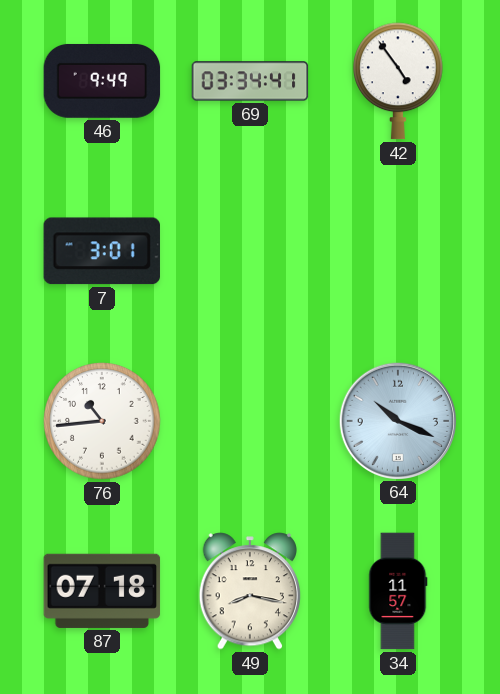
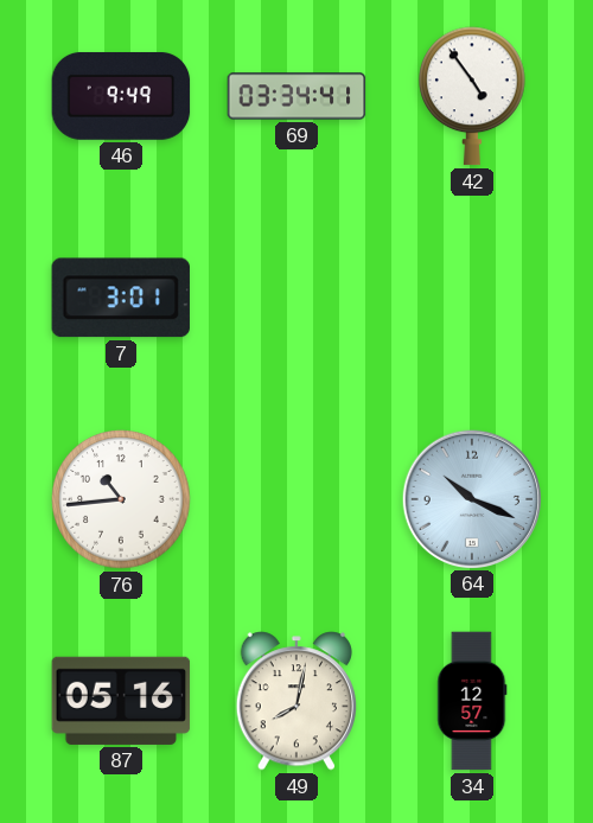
87: 07:18 -> 05:16 (121, 701)
49: 8:17 -> 8:02 (295, 701)
34: 11:57 -> 12:57 (472, 701)
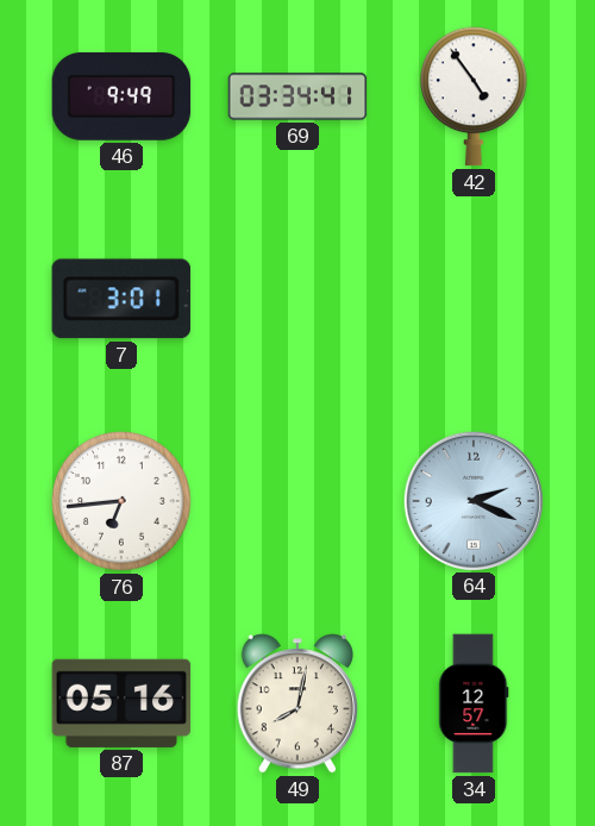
76: 10:44 -> 6:44 (121, 501)
64: 10:19 -> 2:19 (472, 500)
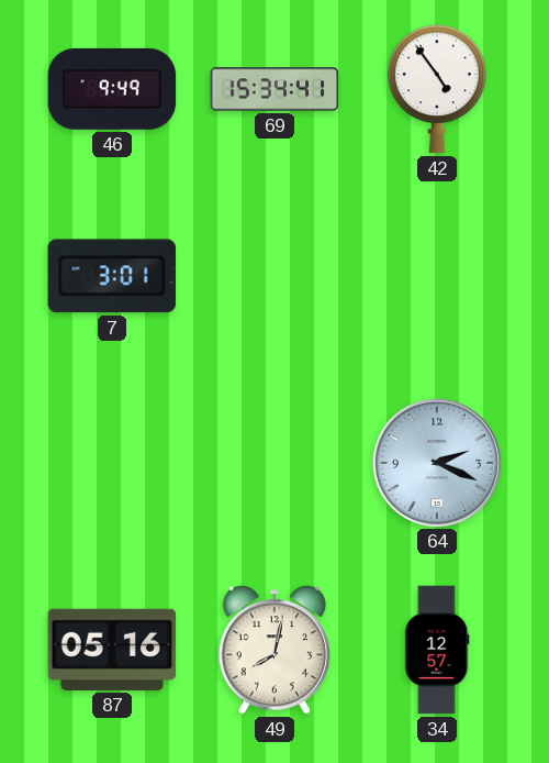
69: 03:34 -> 15:34 (274, 89)
76: 6:44 -> none (121, 501)
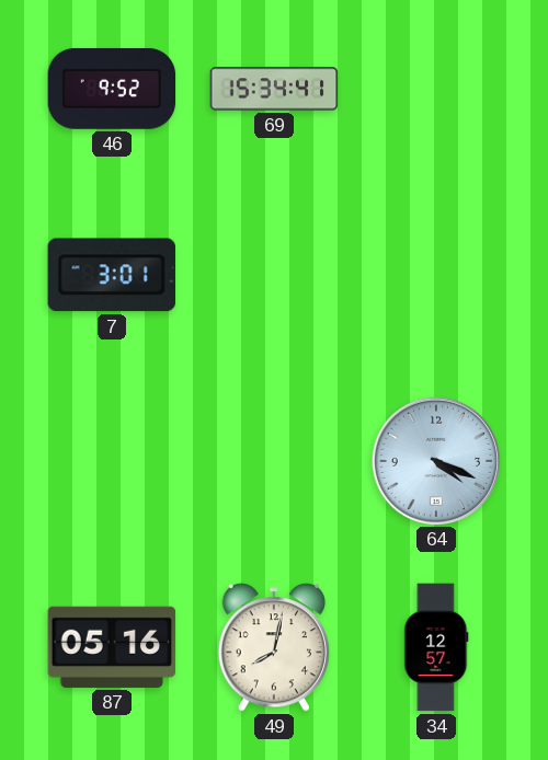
46: 9:49 -> 9:52 (112, 89)
42: 4:54 -> none (438, 89)
64: 2:19 -> 4:19 (435, 460)
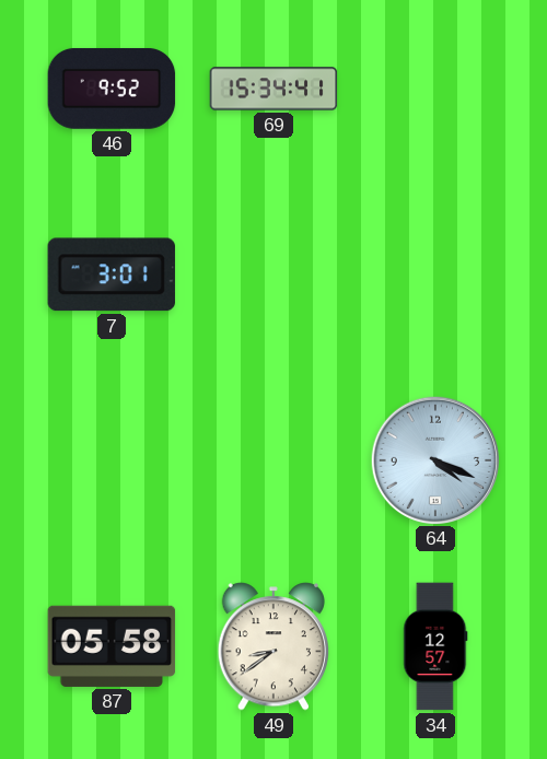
87: 05:16 -> 05:58 (112, 646)
49: 8:02 -> 8:39 (272, 646)
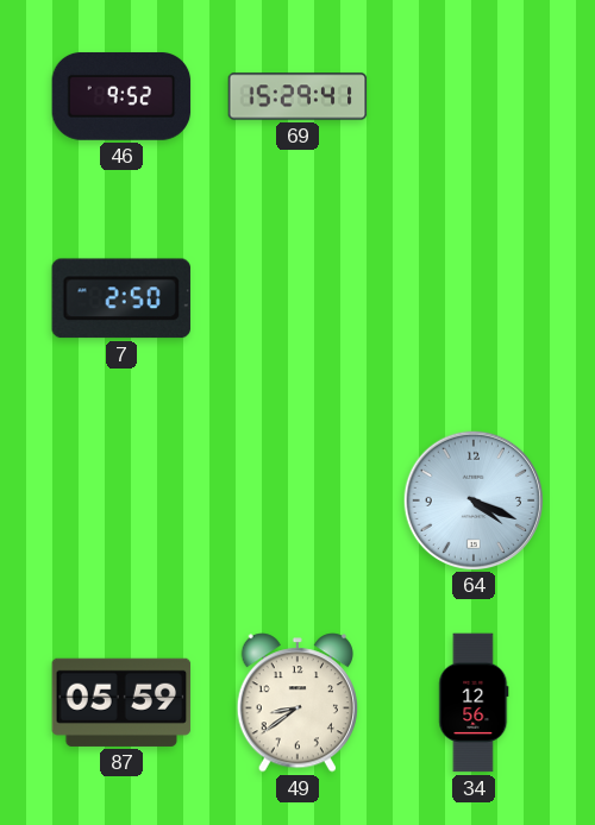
69: 15:34 -> 15:29 (297, 96)
7: 3:01 -> 2:50 (121, 298)
87: 05:58 -> 05:59 (121, 703)
34: 12:57 -> 12:56 (474, 703)
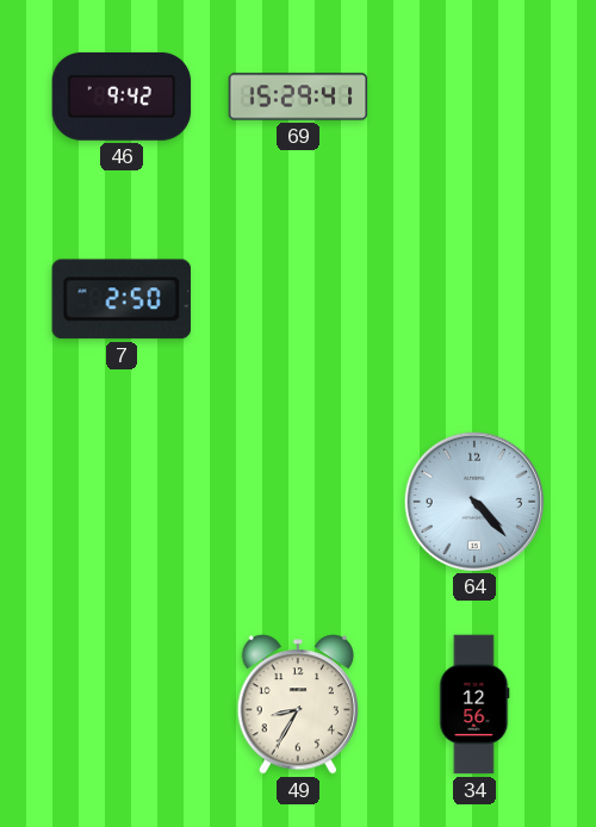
46: 9:52 -> 9:42 (122, 97)
64: 4:19 -> 4:23 (473, 500)
87: 05:59 -> none (121, 703)
49: 8:39 -> 8:35 (297, 704)
